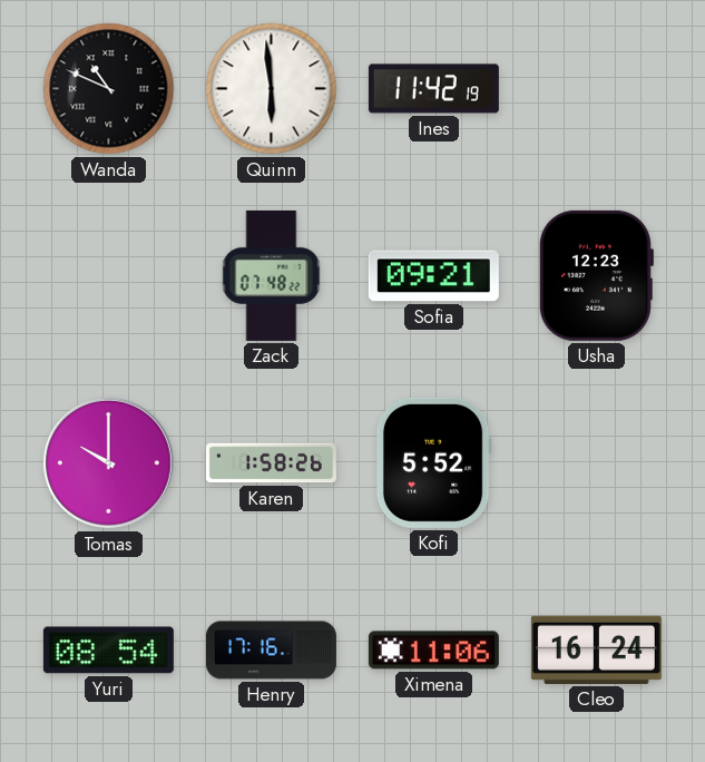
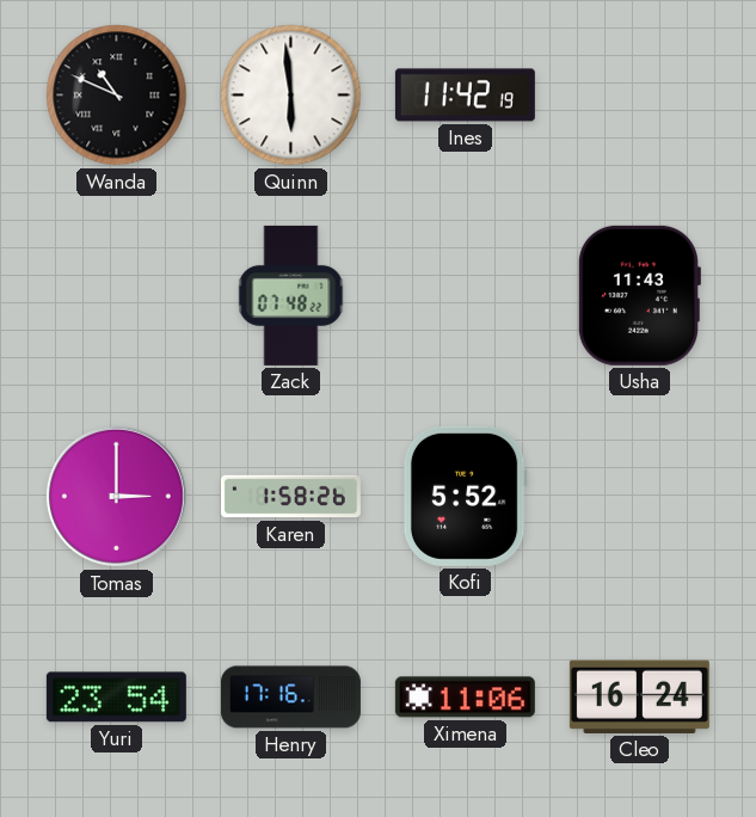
Sofia: 09:21 -> none (433, 276)
Usha: 12:23 -> 11:43 (639, 295)
Tomas: 10:00 -> 3:00 (116, 496)
Yuri: 08:54 -> 23:54 (116, 698)
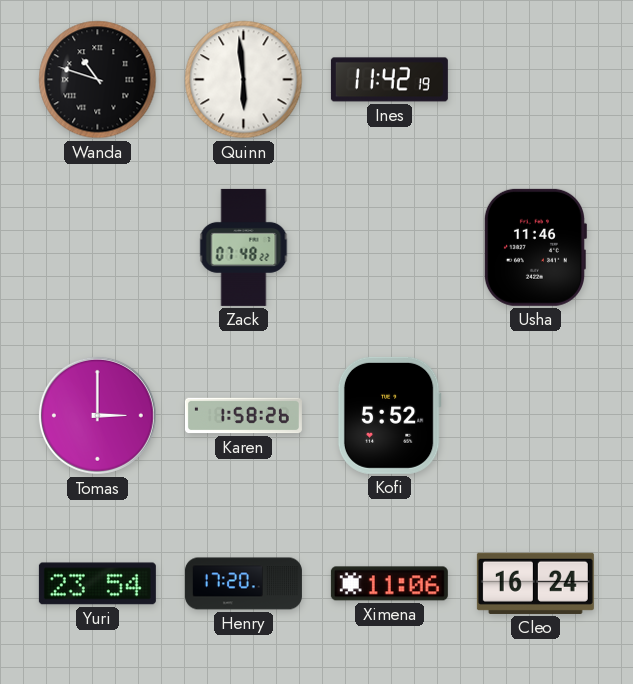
Wanda: 10:49 -> 10:48 (98, 80)
Usha: 11:43 -> 11:46 (535, 247)
Henry: 17:16 -> 17:20 (243, 584)
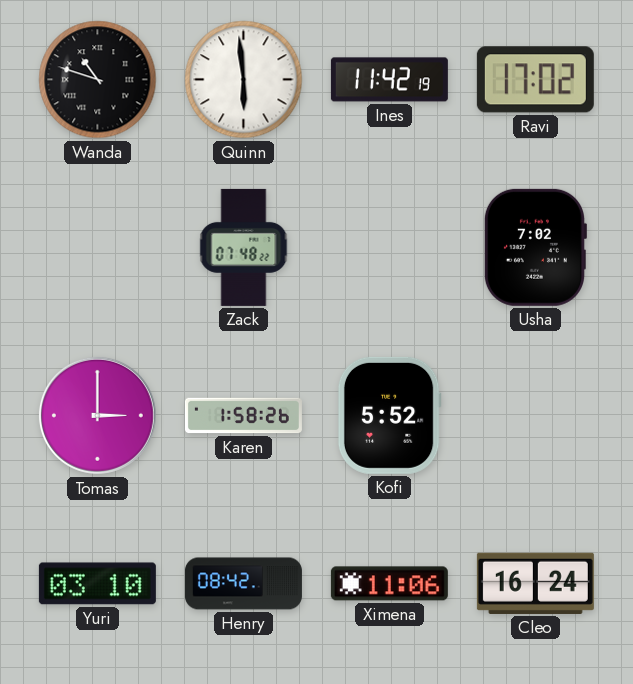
Ravi: none -> 17:02 (535, 80)
Usha: 11:46 -> 7:02 (535, 247)
Yuri: 23:54 -> 03:10 (97, 584)
Henry: 17:20 -> 08:42 (243, 584)
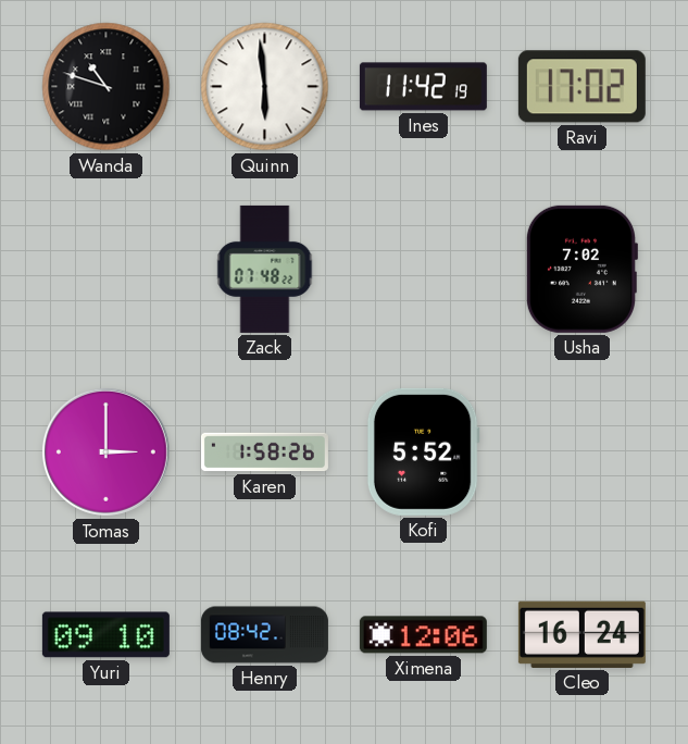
Yuri: 03:10 -> 09:10 (105, 635)
Ximena: 11:06 -> 12:06 (423, 635)
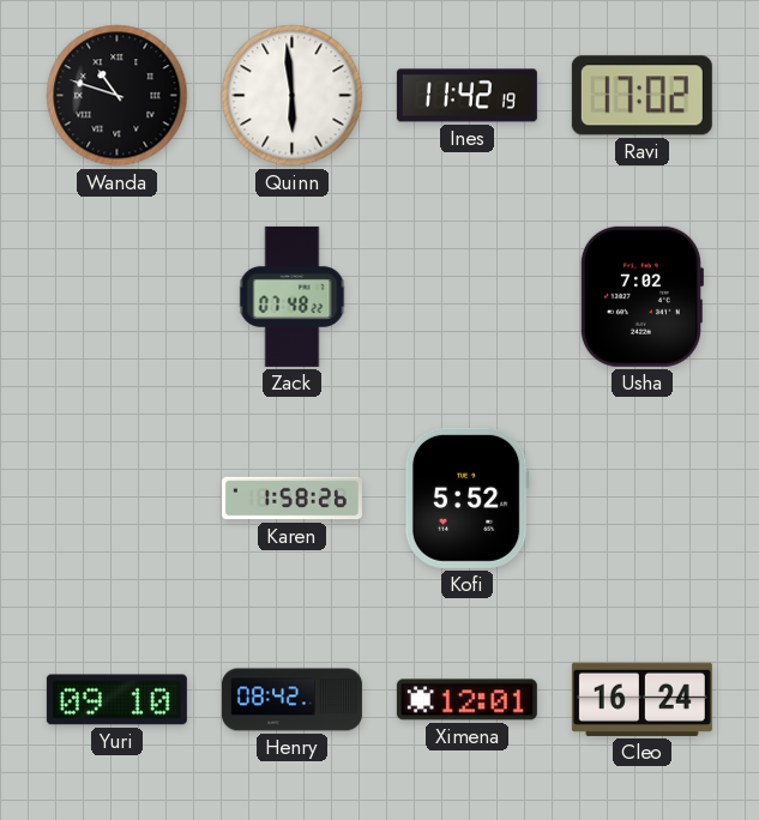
Tomas: 3:00 -> none (105, 451)
Ximena: 12:06 -> 12:01 (466, 700)
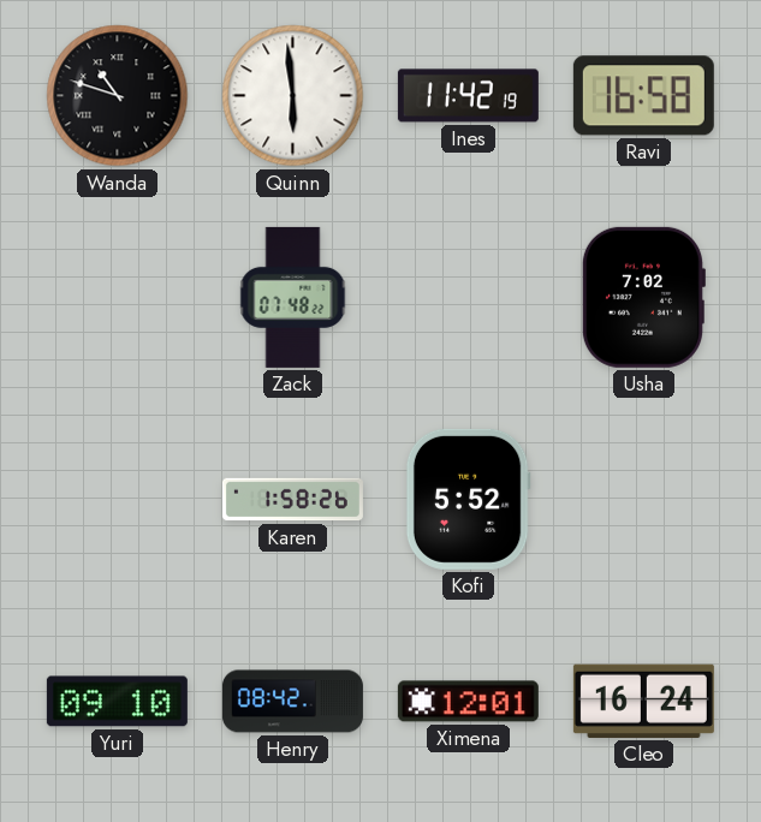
Ravi: 17:02 -> 16:58 (643, 96)
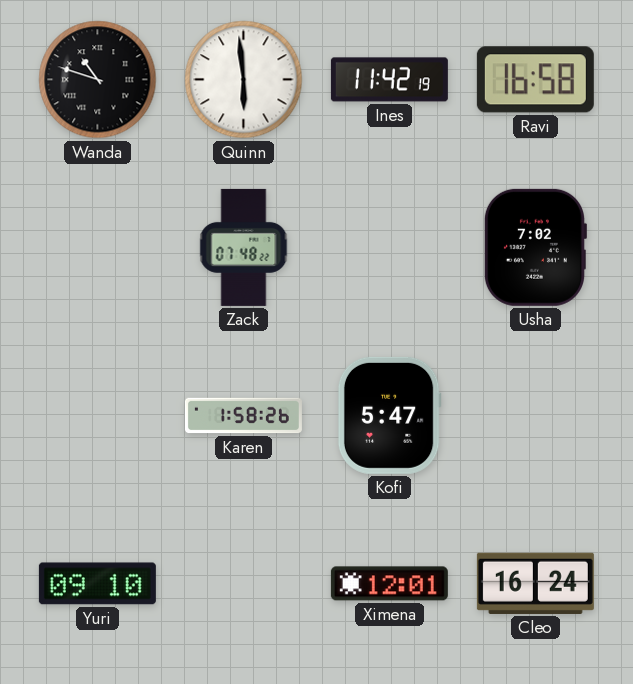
Kofi: 5:52 -> 5:47 (389, 415)
Henry: 08:42 -> none (292, 702)
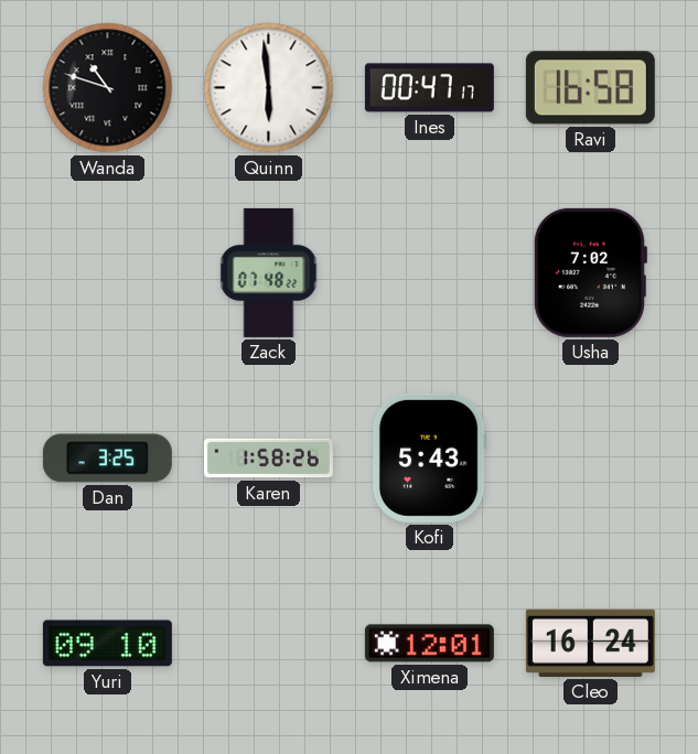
Ines: 11:42 -> 00:47 (429, 88)
Dan: none -> 3:25 (107, 459)
Kofi: 5:47 -> 5:43 (429, 457)
